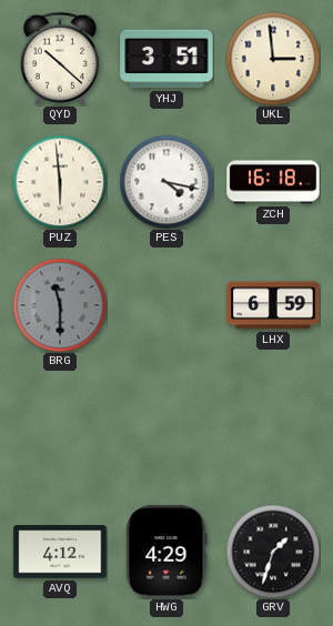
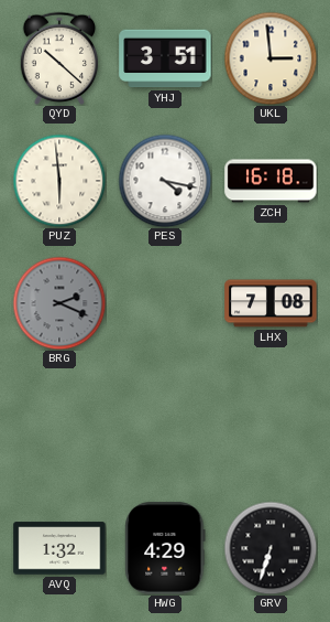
BRG: 11:30 -> 2:19 (59, 303)
LHX: 6:59 -> 7:08 (271, 303)
AVQ: 4:12 -> 1:32 (59, 548)
GRV: 1:33 -> 6:33 (271, 548)
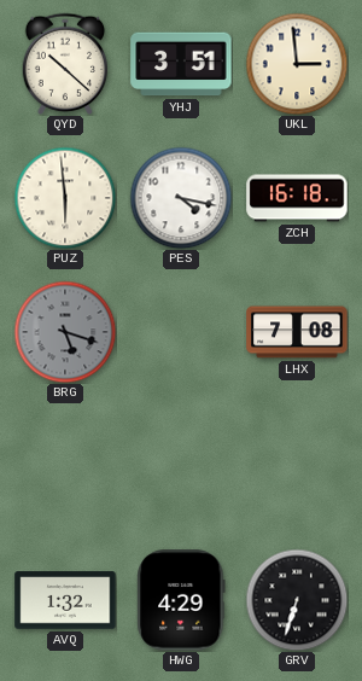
BRG: 2:19 -> 5:18 (65, 332)
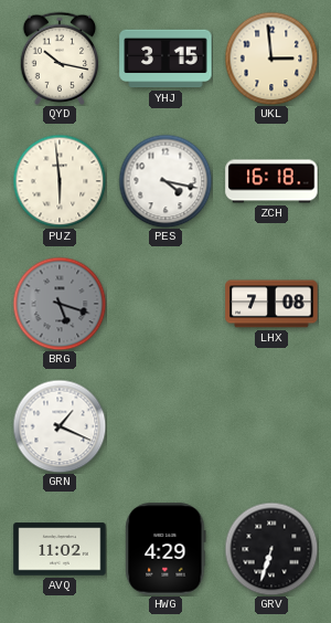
QYD: 10:22 -> 10:17 (60, 59)
YHJ: 3:51 -> 3:15 (165, 59)
GRN: none -> 1:19 (60, 426)
AVQ: 1:32 -> 11:02 (60, 549)
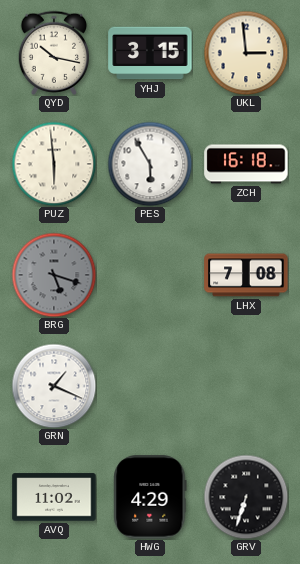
PES: 4:17 -> 5:55 (150, 164)
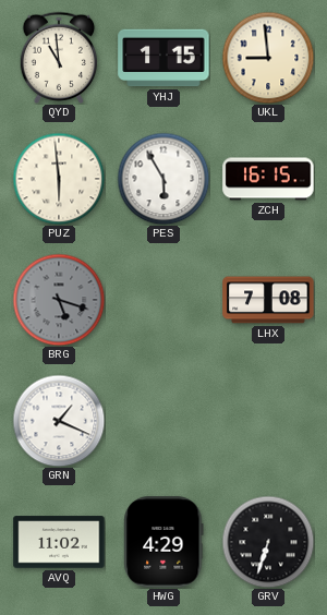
QYD: 10:17 -> 10:59 (59, 58)
YHJ: 3:15 -> 1:15 (163, 58)
UKL: 2:59 -> 8:59 (268, 58)
ZCH: 16:18 -> 16:15 (268, 179)
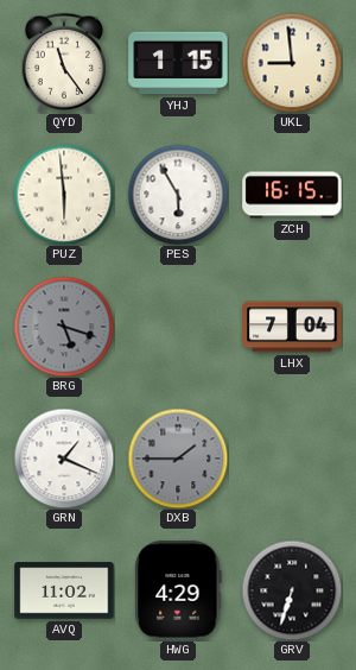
QYD: 10:59 -> 11:24 (64, 63)
LHX: 7:08 -> 7:04 (292, 327)
DXB: none -> 1:45 (178, 459)
